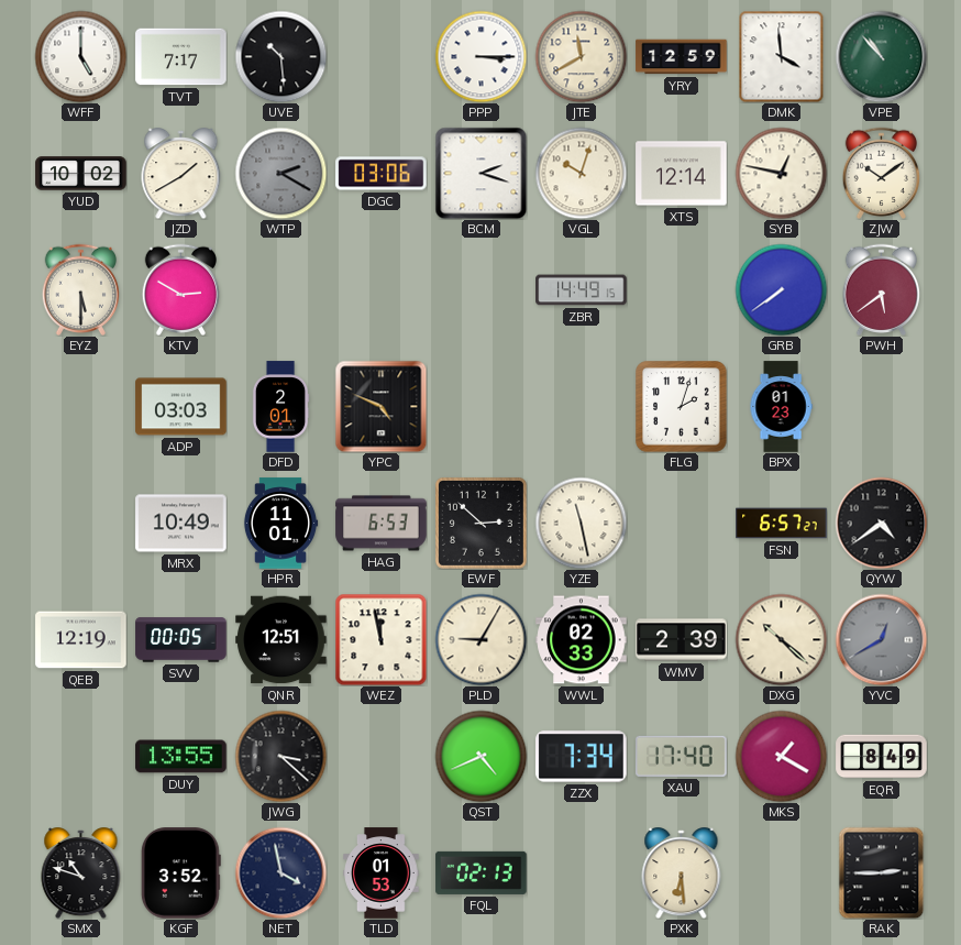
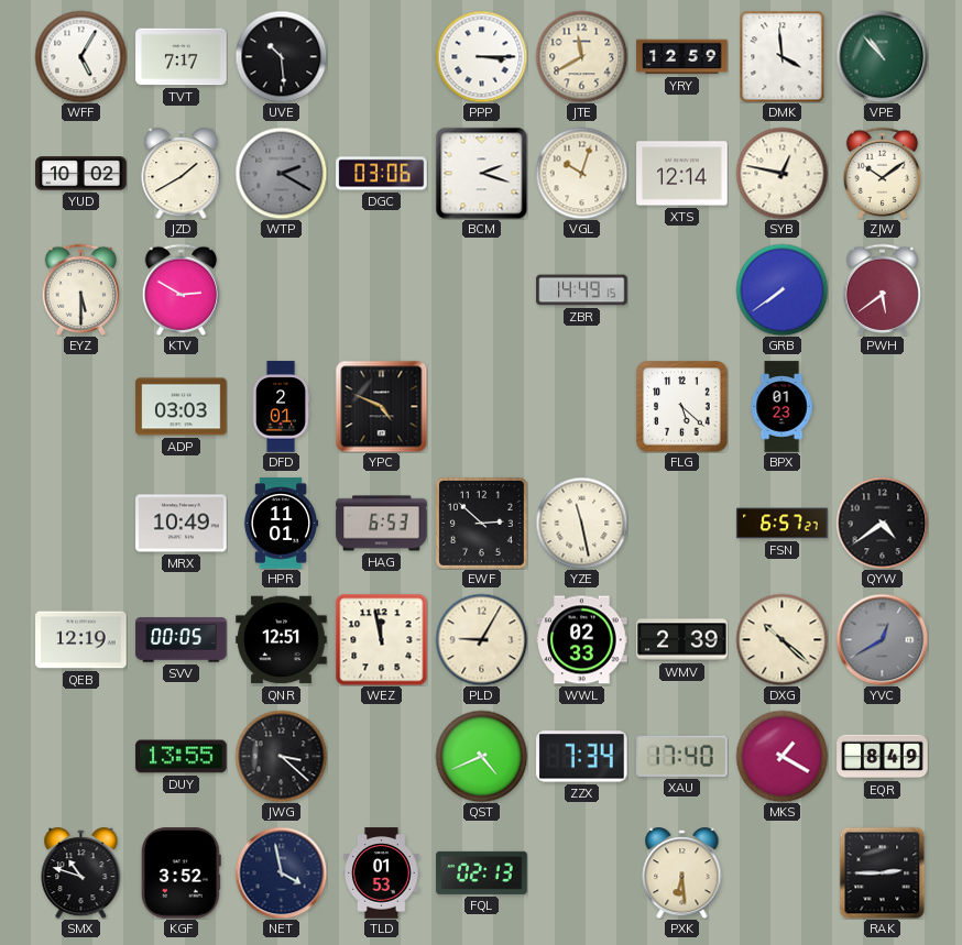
WFF: 5:00 -> 5:05 (80, 56)
FLG: 2:03 -> 5:22 (681, 406)
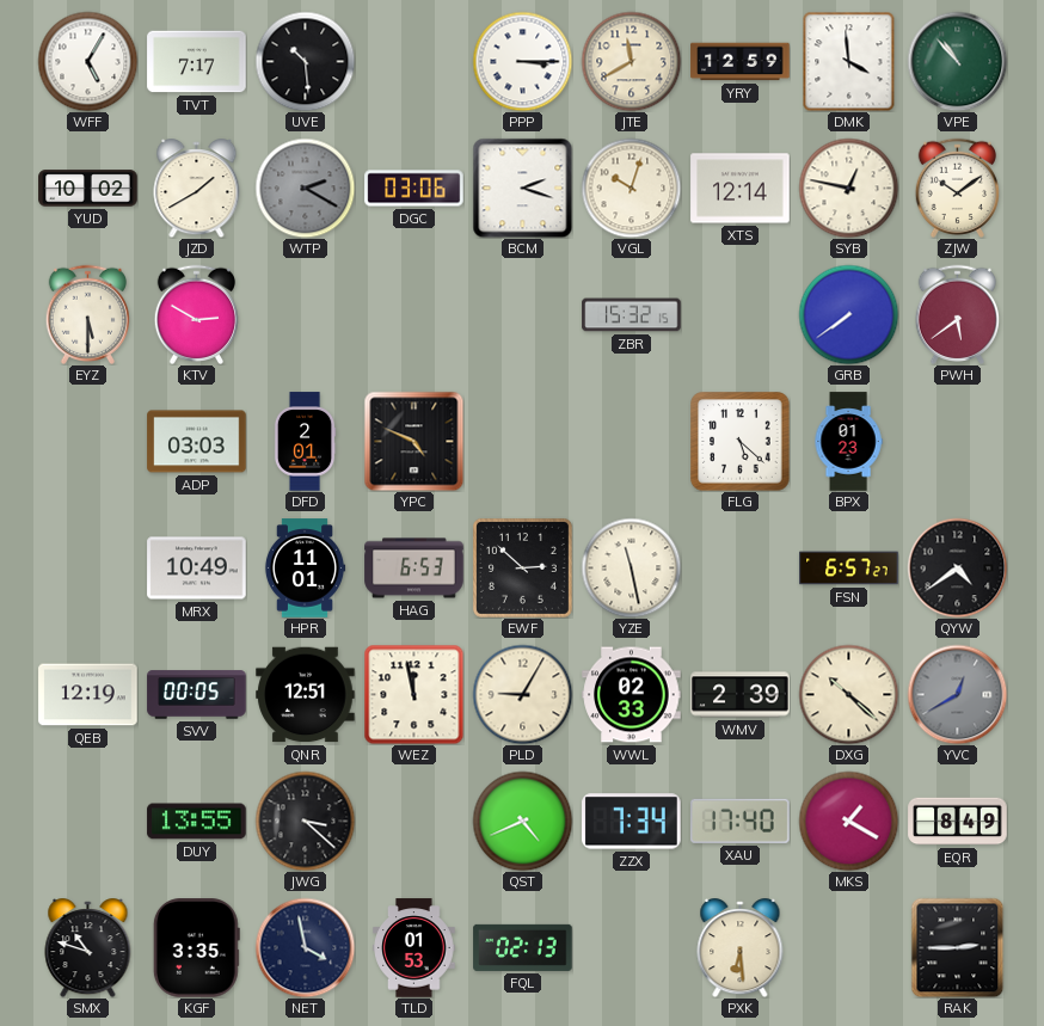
ZBR: 14:49 -> 15:32 (632, 315)
KGF: 3:52 -> 3:35 (196, 948)
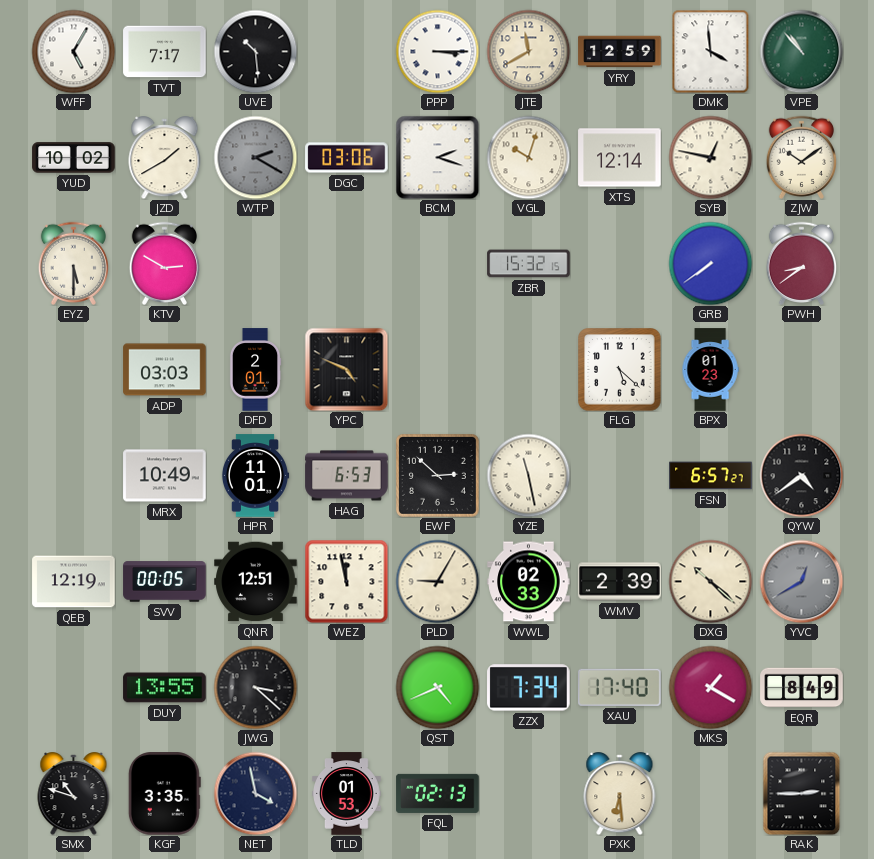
PWH: 5:39 -> 8:39 (801, 263)
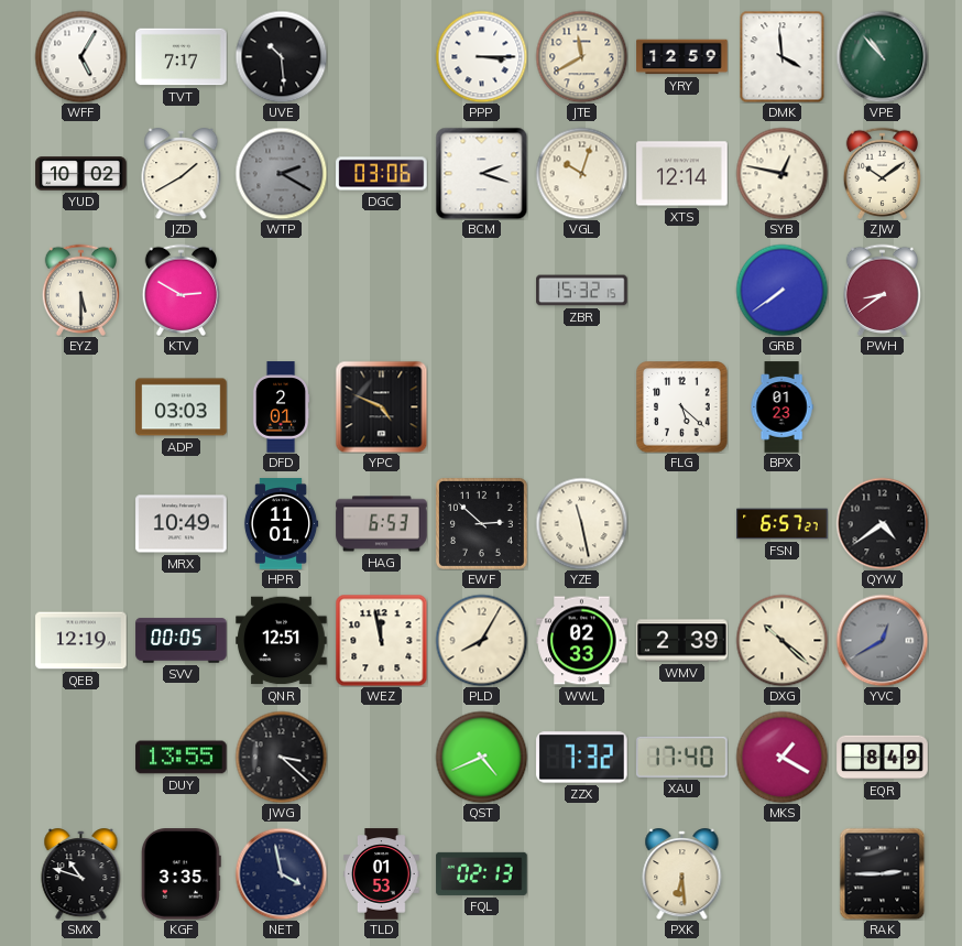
PLD: 9:05 -> 8:05 (481, 640)
ZZX: 7:34 -> 7:32 (582, 758)
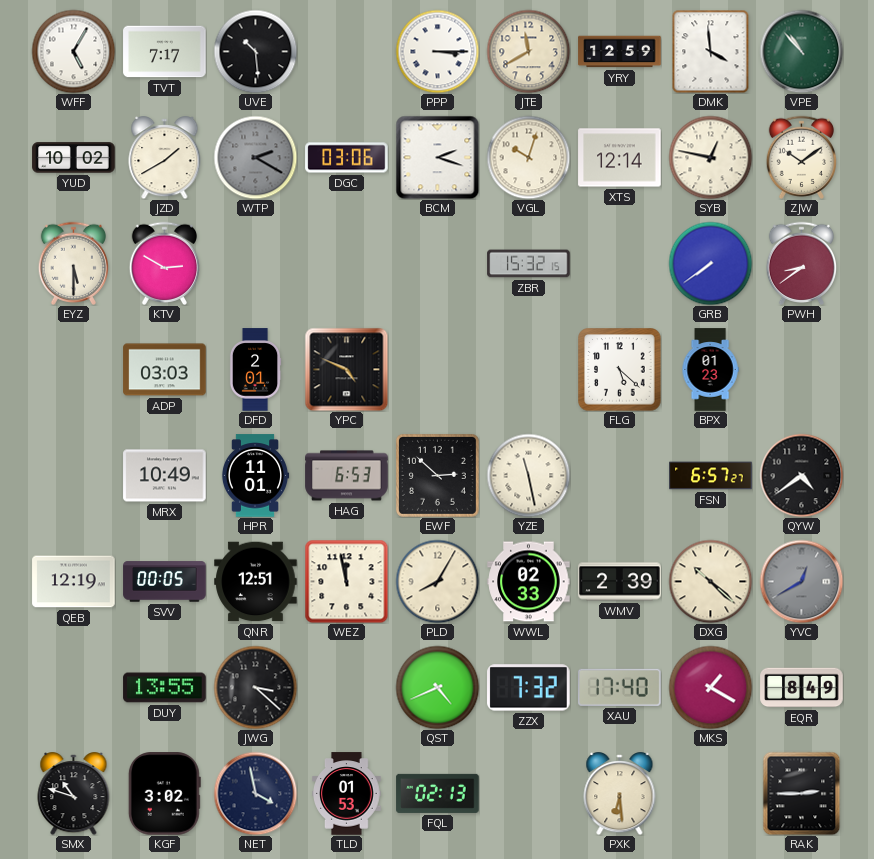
KGF: 3:35 -> 3:02 (164, 794)
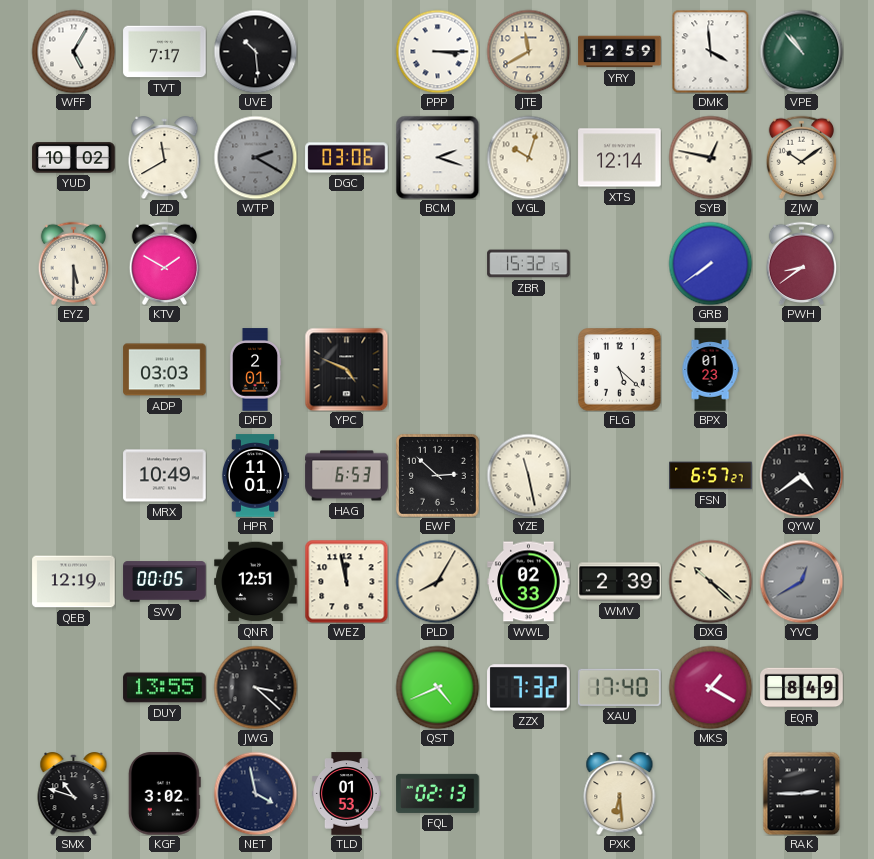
JZD: 1:40 -> 11:40 (165, 158)
KTV: 2:50 -> 1:50 (164, 263)
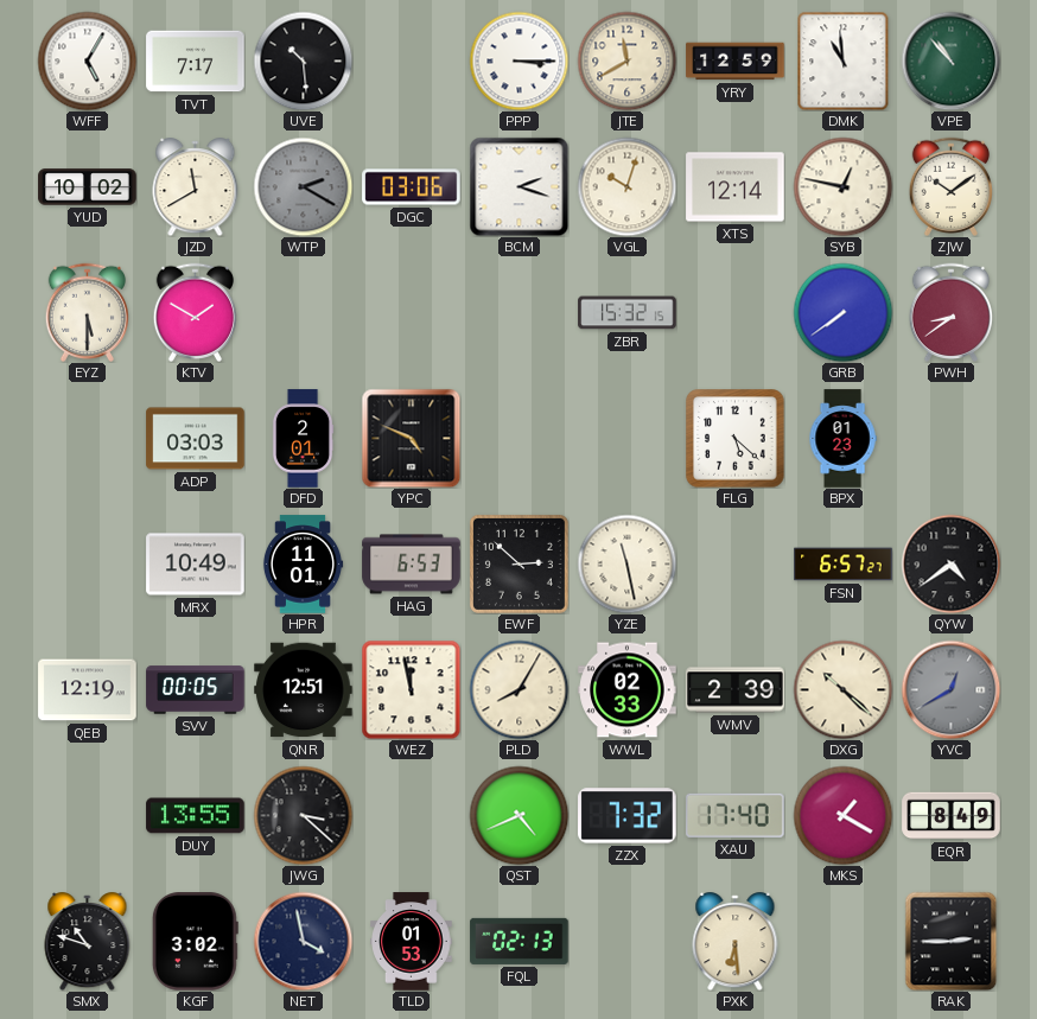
DMK: 3:59 -> 10:59 (844, 60)
